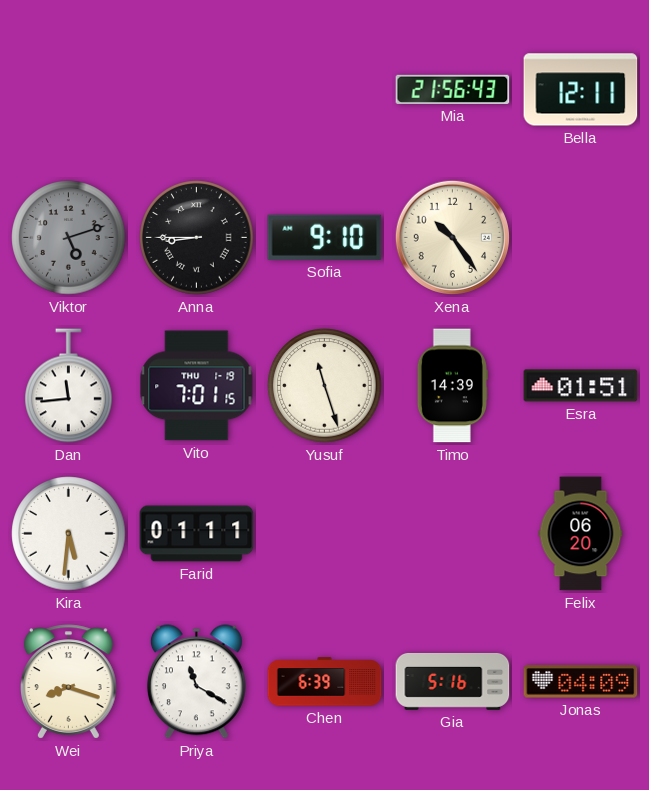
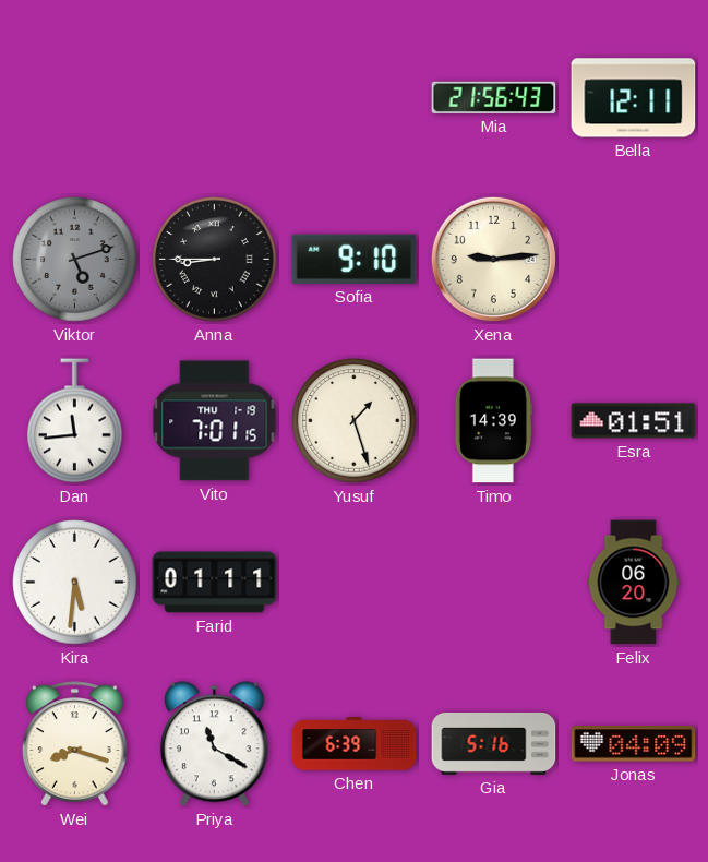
Xena: 10:24 -> 9:14 (493, 259)
Yusuf: 11:27 -> 1:27 (355, 421)
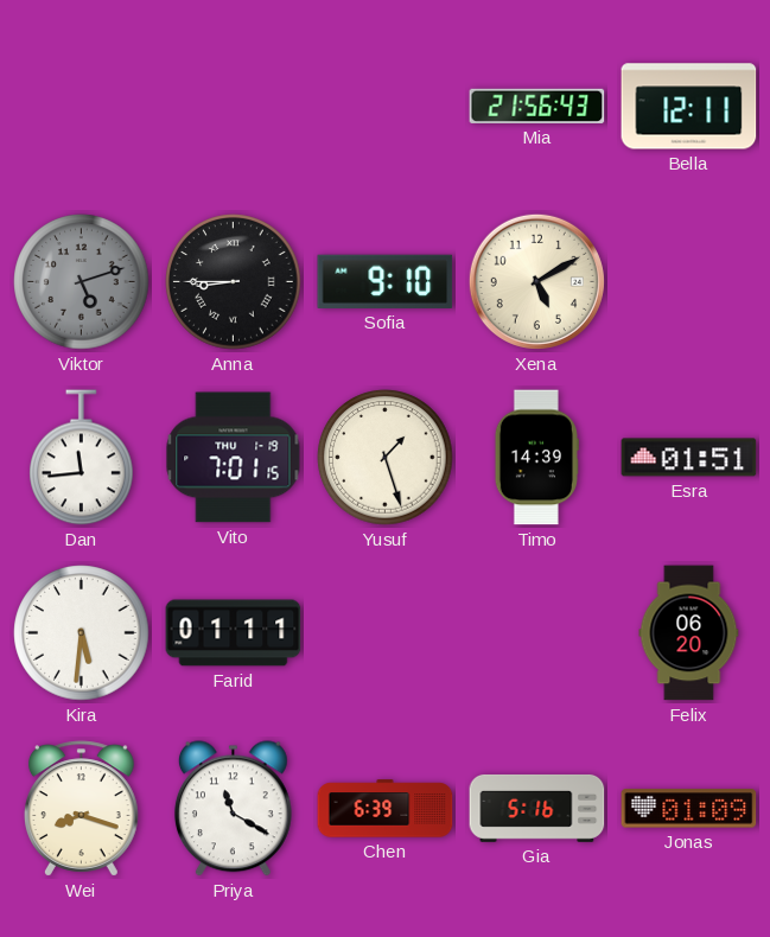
Xena: 9:14 -> 5:10 (536, 281)
Jonas: 04:09 -> 01:09 (689, 809)
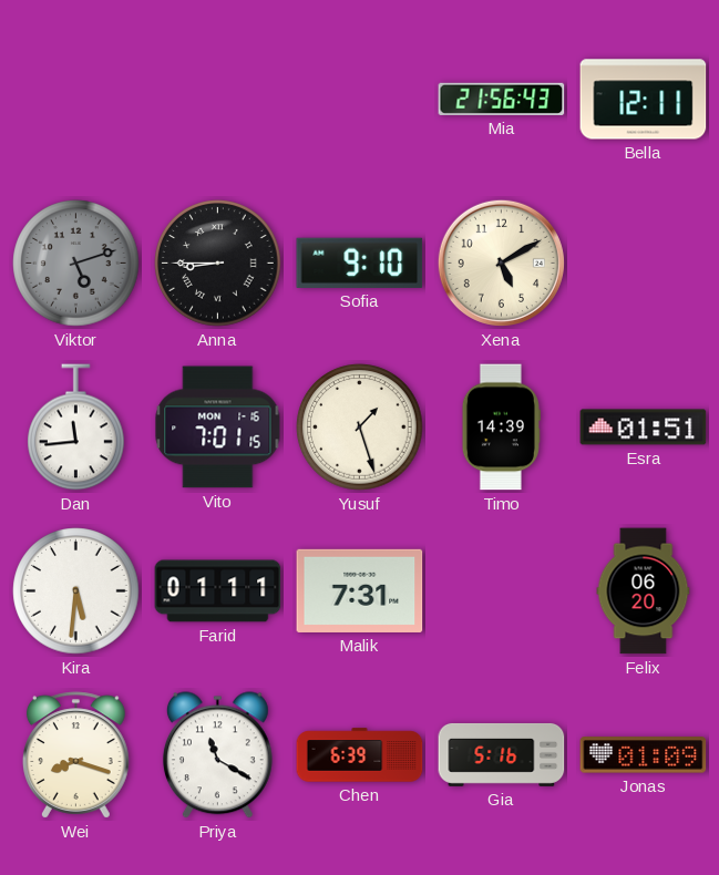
Vito date: THU 1-19 -> MON 1-16 (218, 428)
Malik: none -> 7:31 (360, 590)
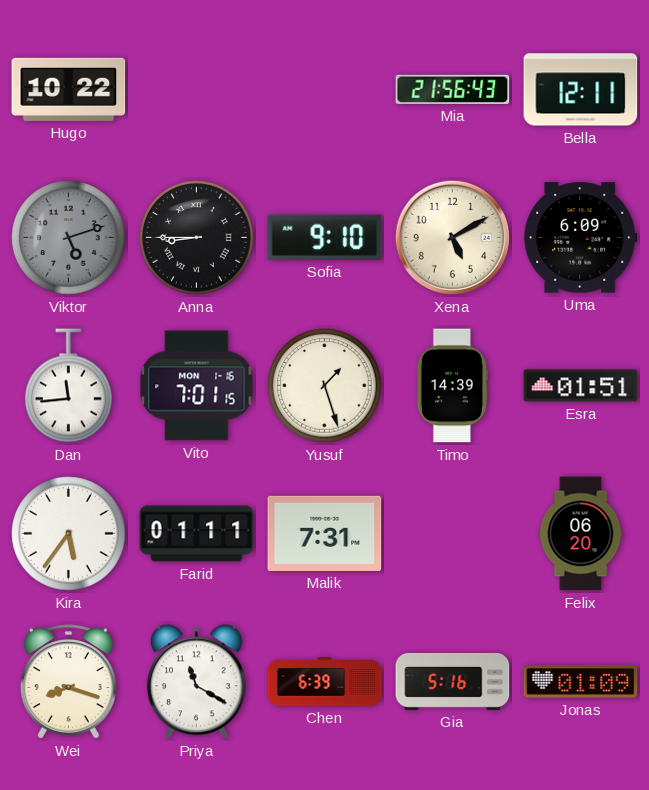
Hugo: none -> 10:22 (69, 89)
Uma: none -> 6:09 (581, 238)
Kira: 5:31 -> 5:36 (69, 534)
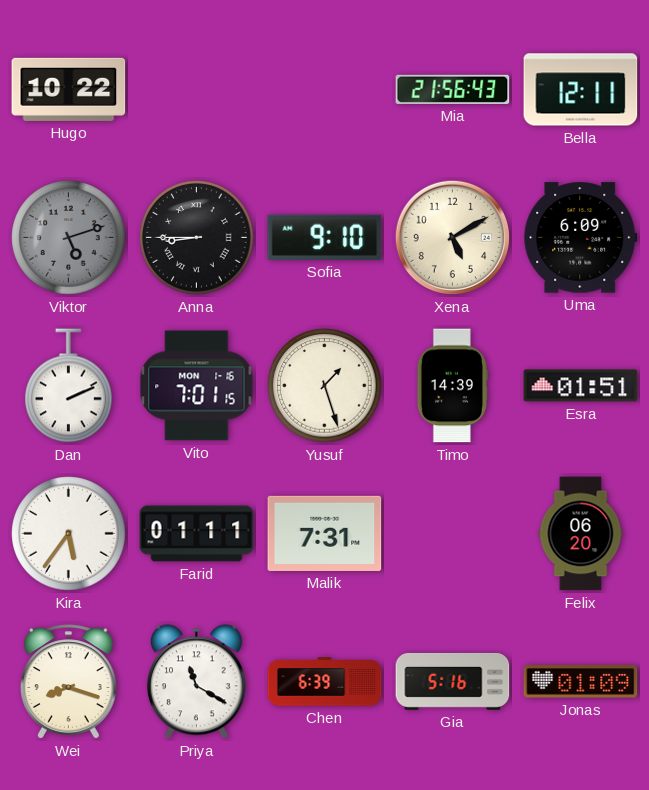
Dan: 11:44 -> 2:11 (69, 386)
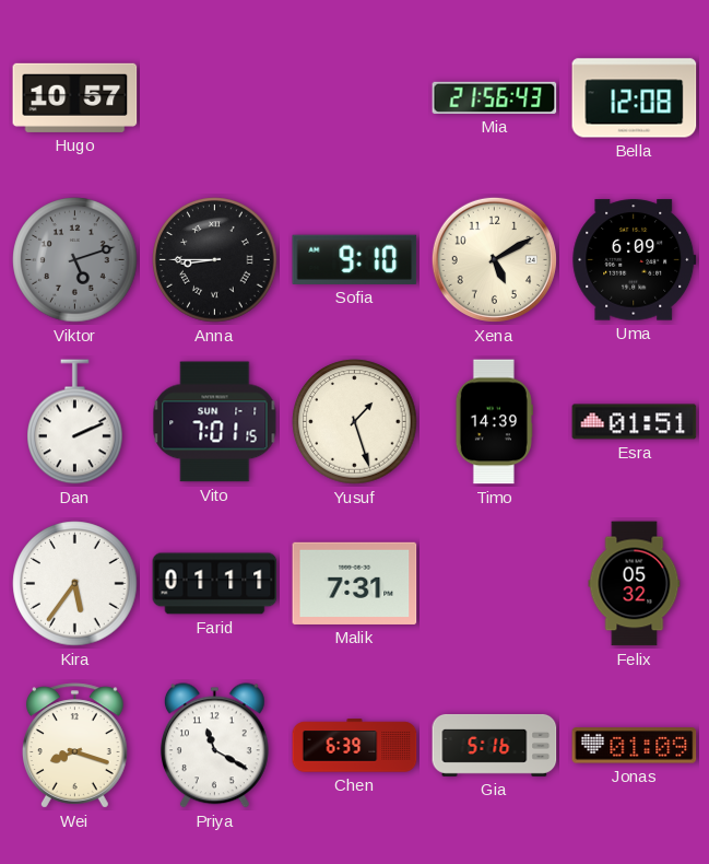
Hugo: 10:22 -> 10:57 (75, 97)
Bella: 12:11 -> 12:08 (635, 98)
Vito date: MON 1-16 -> SUN 1-1 (215, 422)
Felix: 06:20 -> 05:32 (635, 584)
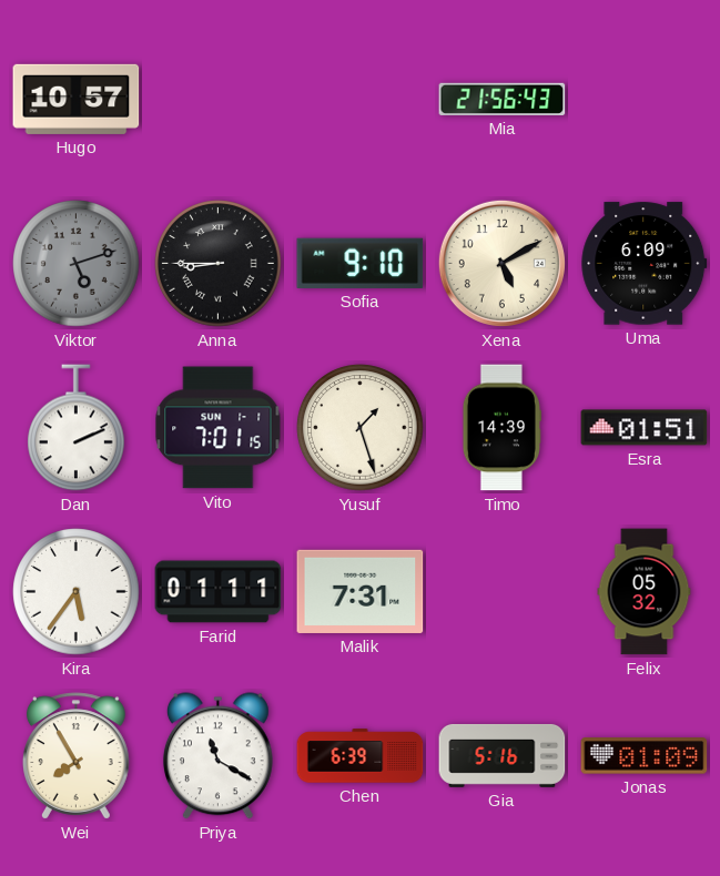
Bella: 12:08 -> none (635, 98)
Wei: 8:18 -> 7:55 (77, 756)
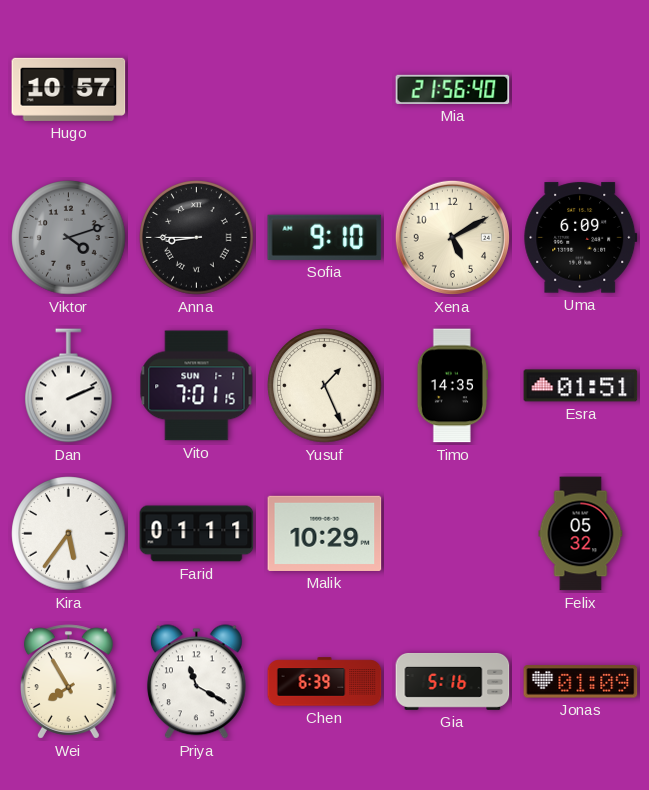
Mia: 21:56:43 -> 21:56:40 (453, 89)
Viktor: 5:12 -> 4:12 (69, 238)
Yusuf: 1:27 -> 1:26 (325, 386)
Timo: 14:39 -> 14:35 (452, 386)
Malik: 7:31 -> 10:29 (325, 533)
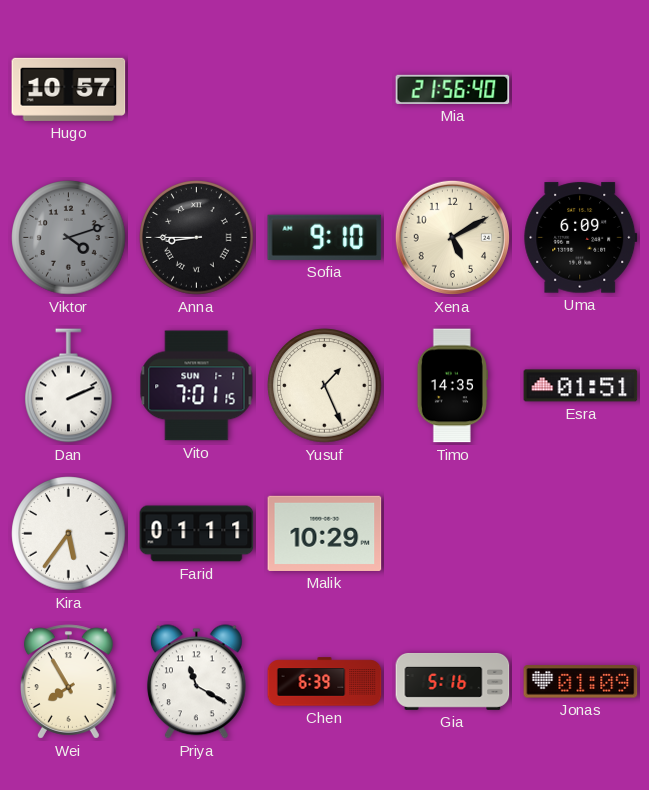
Felix: 05:32 -> none (581, 534)
